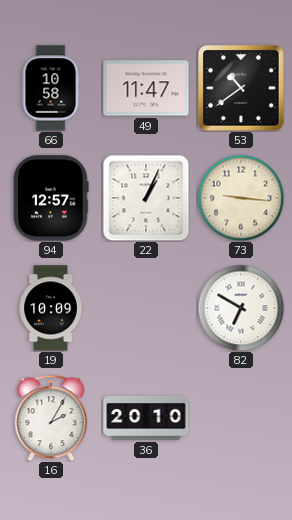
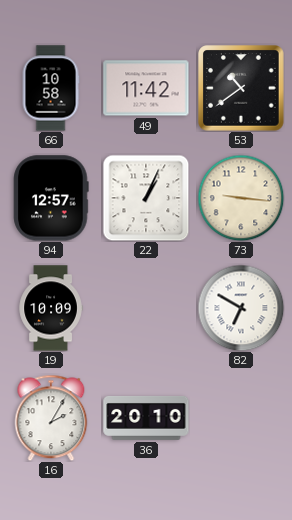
49: 11:47 -> 11:42 (146, 88)
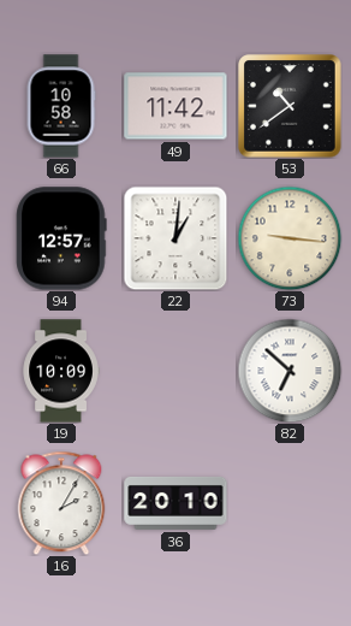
22: 1:04 -> 1:01 (175, 238)
82: 6:50 -> 6:52 (290, 371)
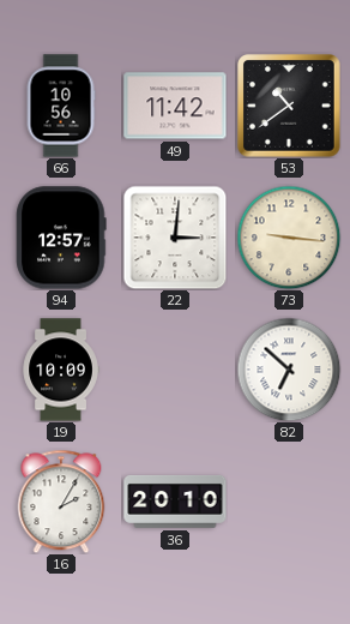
66: 10:58 -> 10:56 (61, 106)
22: 1:01 -> 3:01 (175, 238)
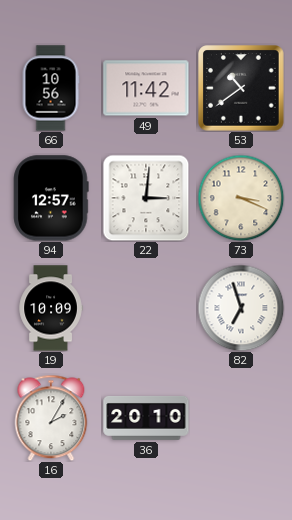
73: 9:16 -> 3:19 (241, 198)
82: 6:52 -> 6:57 (241, 308)
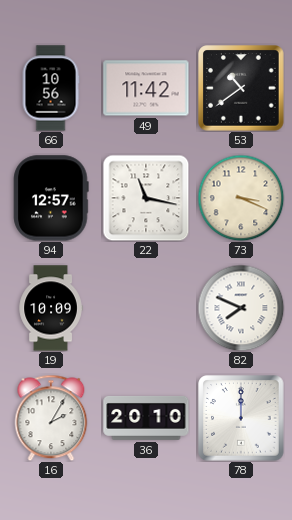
22: 3:01 -> 11:17 (146, 198)
82: 6:57 -> 7:49 (241, 308)
78: none -> 12:00 (241, 418)
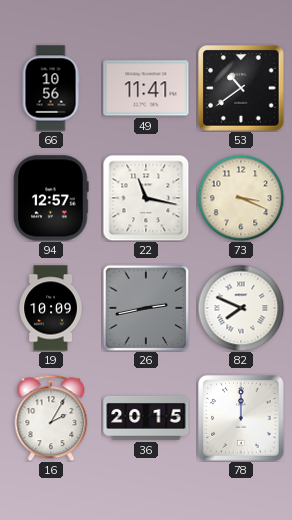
49: 11:42 -> 11:41 (146, 88)
26: none -> 2:43 (146, 308)
36: 20:10 -> 20:15 (146, 418)
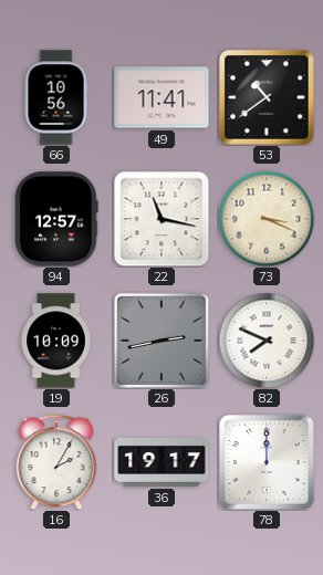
36: 20:15 -> 19:17 (161, 462)
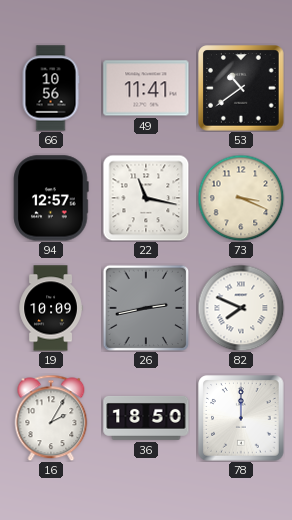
36: 19:17 -> 18:50 (146, 418)
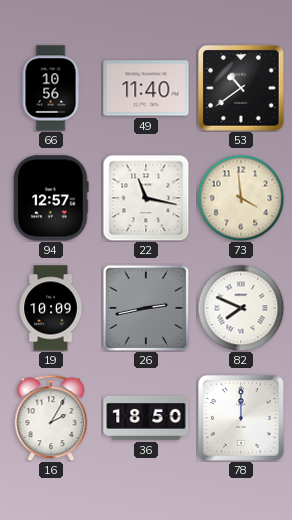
49: 11:41 -> 11:40 (146, 88)
73: 3:19 -> 3:59 (241, 198)
